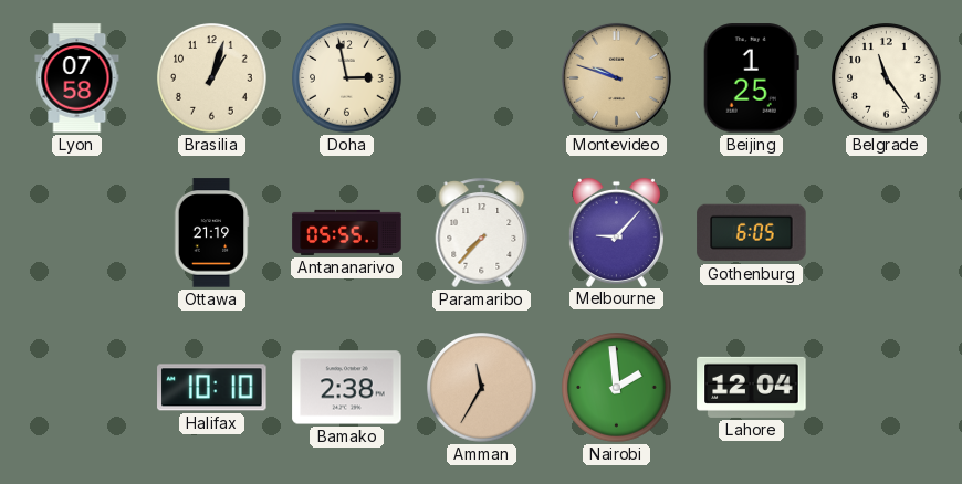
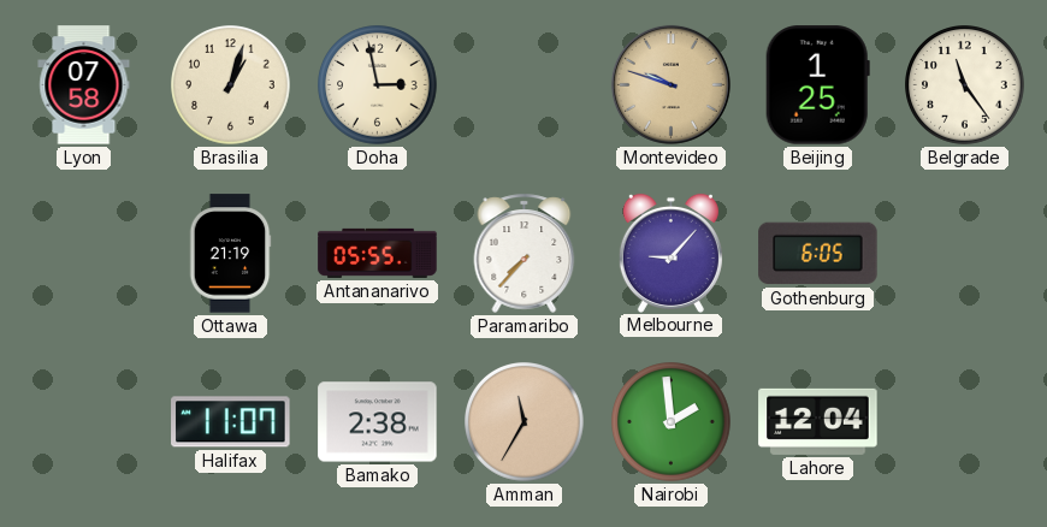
Halifax: 10:10 -> 11:07 (231, 422)
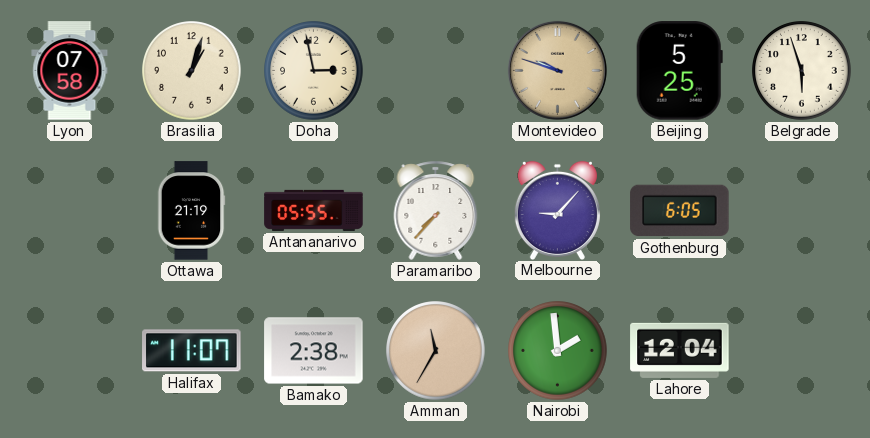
Beijing: 1:25 -> 5:25 (679, 71)
Belgrade: 11:24 -> 5:57 (802, 71)
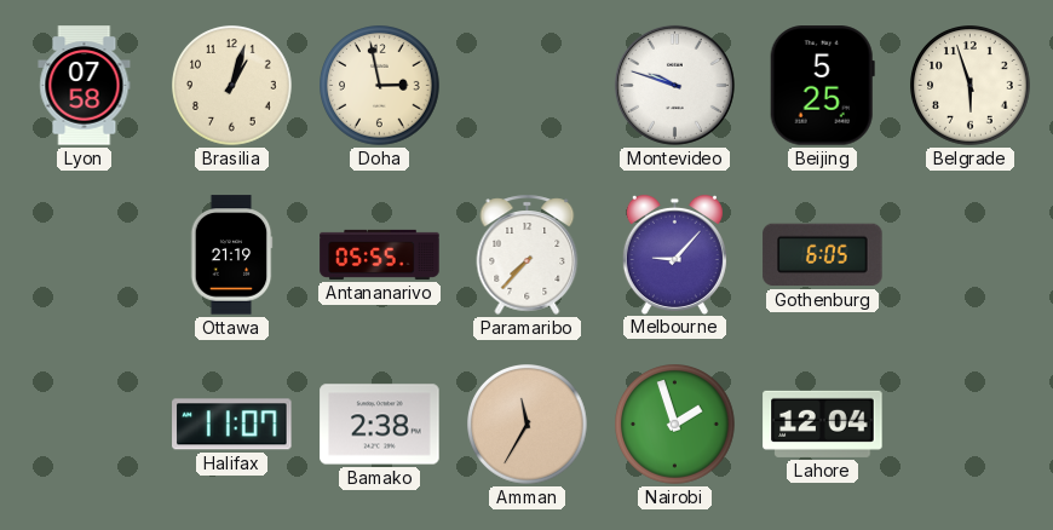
Montevideo dial: champagne -> white (674, 85)
Nairobi: 1:59 -> 1:57 (675, 425)
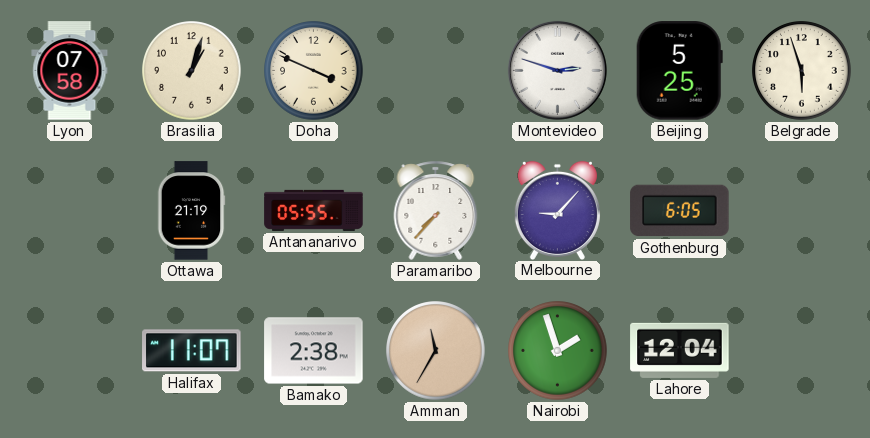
Doha: 2:58 -> 3:49 (314, 71)
Montevideo: 9:48 -> 2:48 (557, 70)
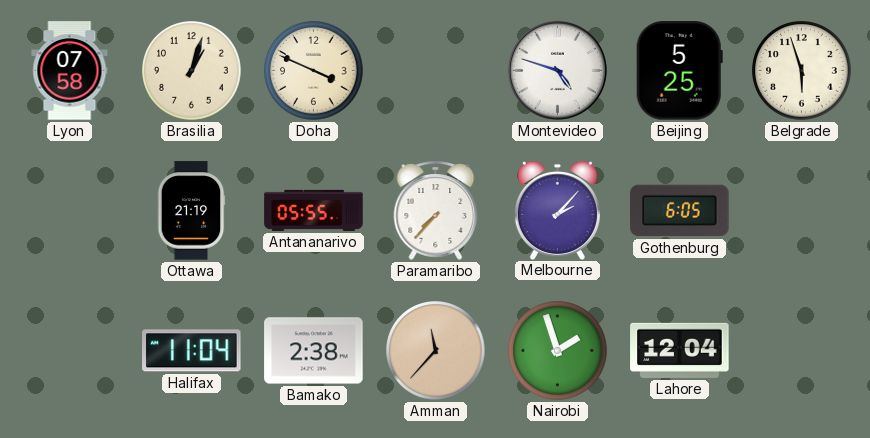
Montevideo: 2:48 -> 4:48 (557, 70)
Melbourne: 9:07 -> 2:07 (557, 210)
Halifax: 11:07 -> 11:04 (192, 351)
Amman: 11:35 -> 11:37 (436, 351)
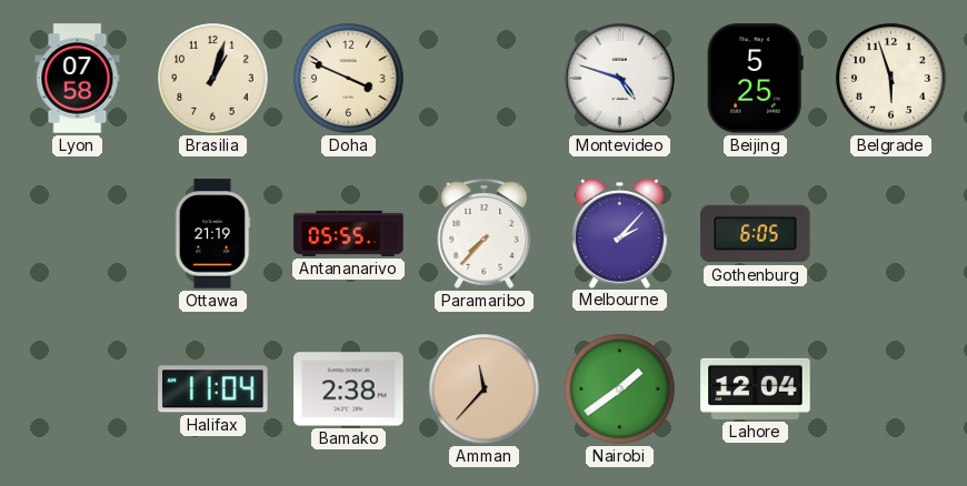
Nairobi: 1:57 -> 1:39 (620, 389)
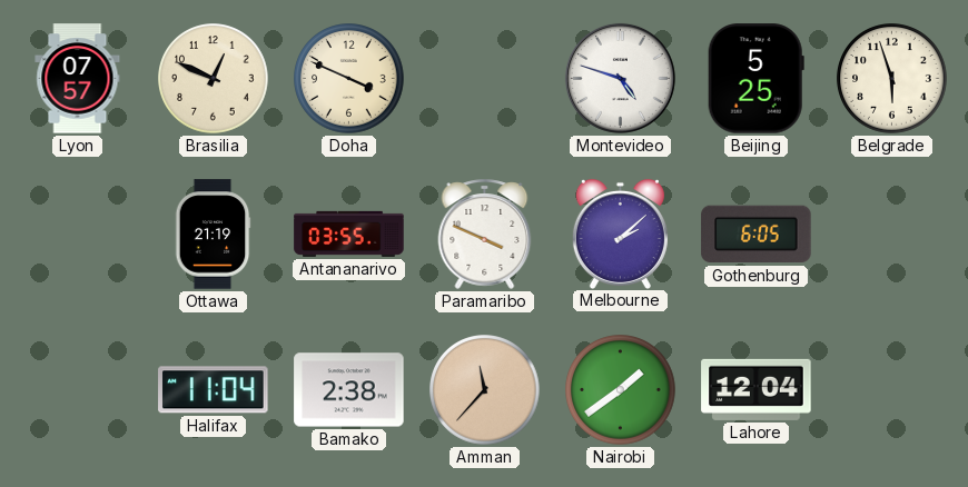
Lyon: 07:58 -> 07:57 (78, 79)
Brasilia: 1:03 -> 12:49 (214, 79)
Antananarivo: 05:55 -> 03:55 (349, 233)
Paramaribo: 7:37 -> 3:49 (485, 233)
Melbourne: 2:07 -> 2:08 (620, 233)
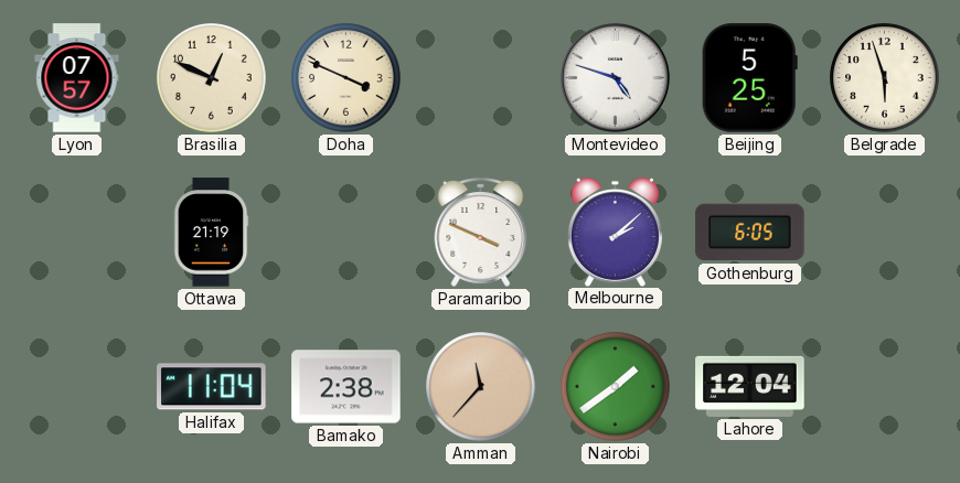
Antananarivo: 03:55 -> none (349, 233)
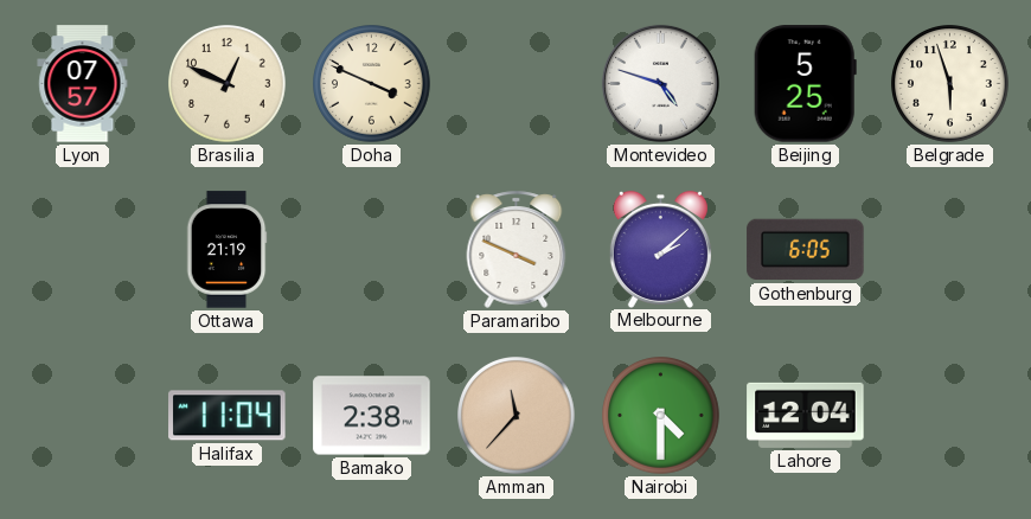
Nairobi: 1:39 -> 4:30 (661, 416)
